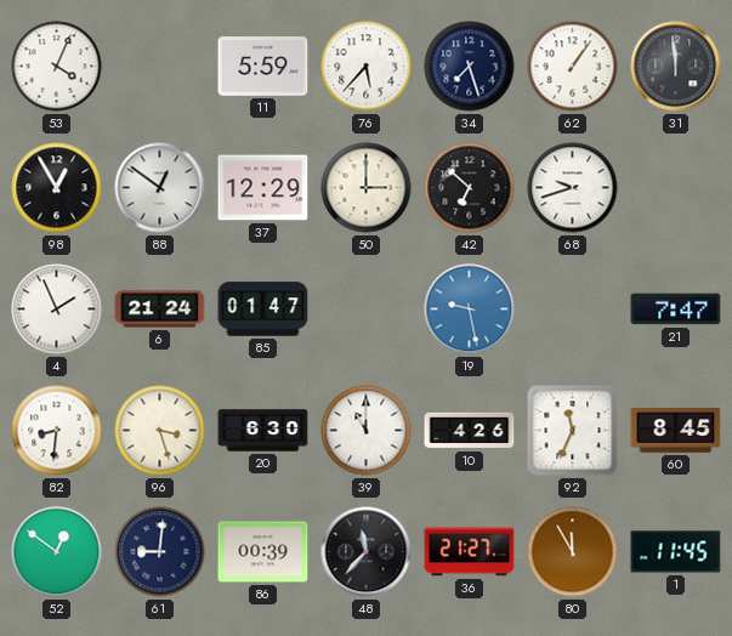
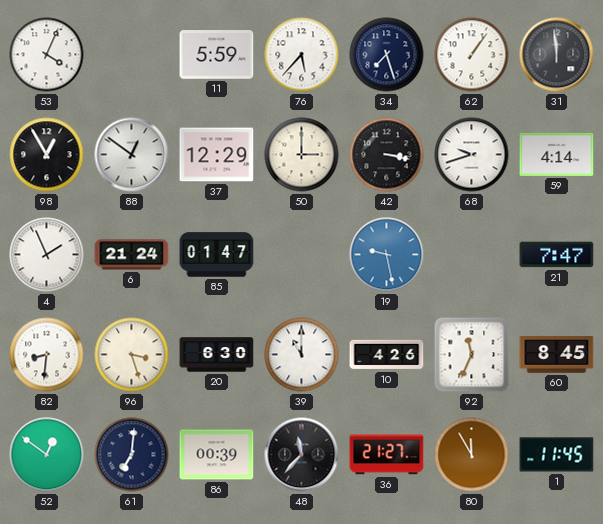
42: 6:52 -> 3:17 (387, 155)
59: none -> 4:14 (557, 154)
61: 9:01 -> 7:01 (132, 455)
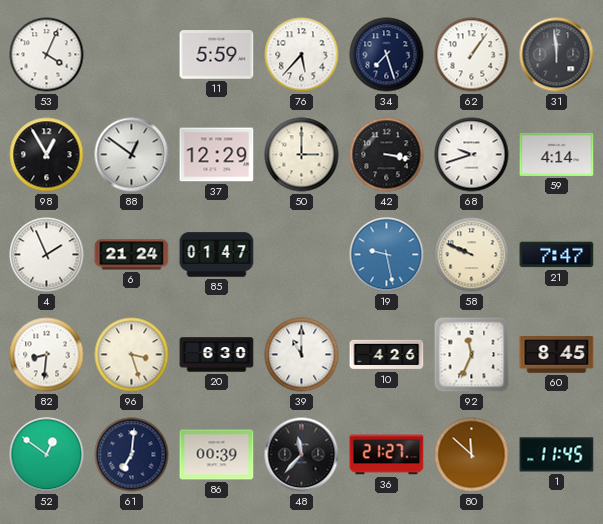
58: none -> 9:49 (472, 255)
80: 11:55 -> 11:52 (472, 455)
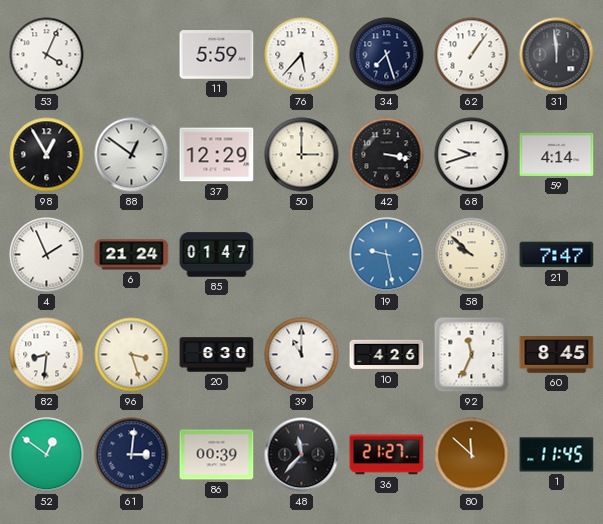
58: 9:49 -> 9:52 (472, 255)
61: 7:01 -> 3:01 (132, 455)
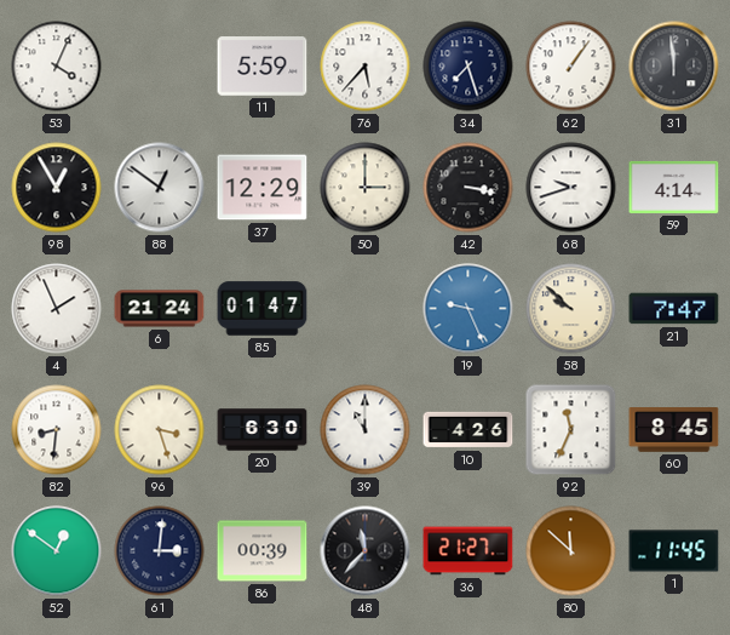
19: 9:28 -> 9:26 (469, 309)
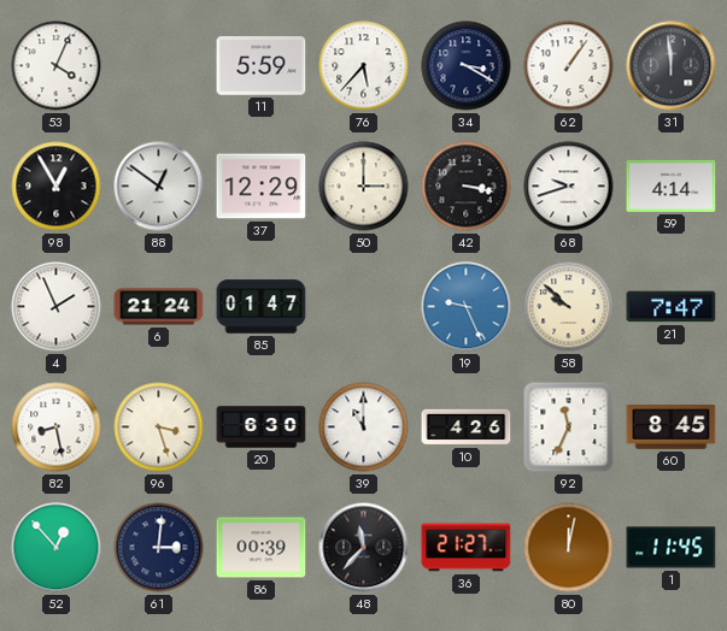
34: 7:27 -> 3:20 (467, 66)
82: 8:31 -> 8:28 (57, 427)
52: 12:51 -> 12:53 (57, 548)
80: 11:52 -> 12:02 (569, 548)
